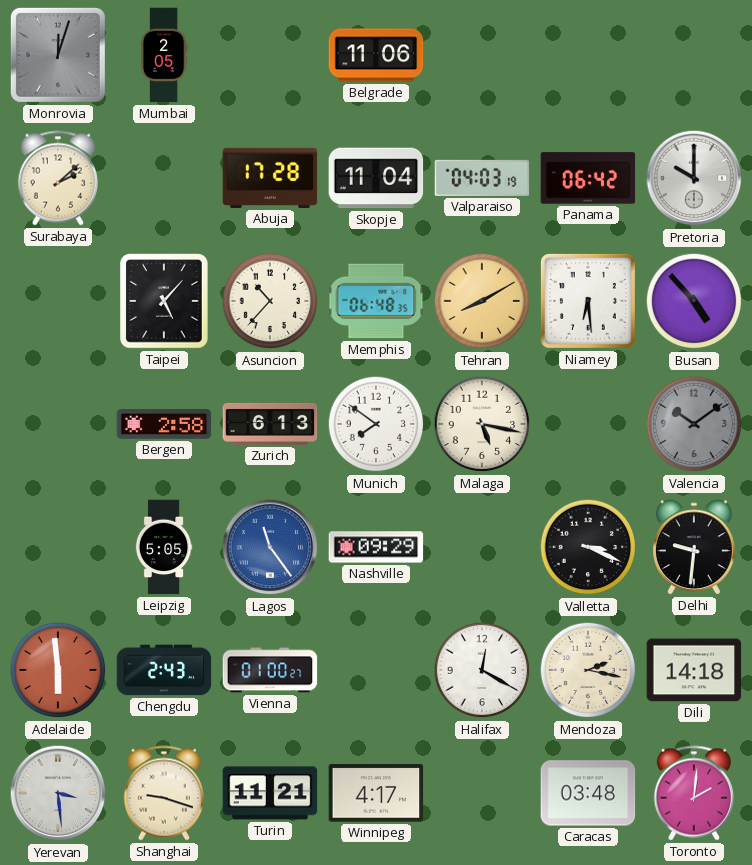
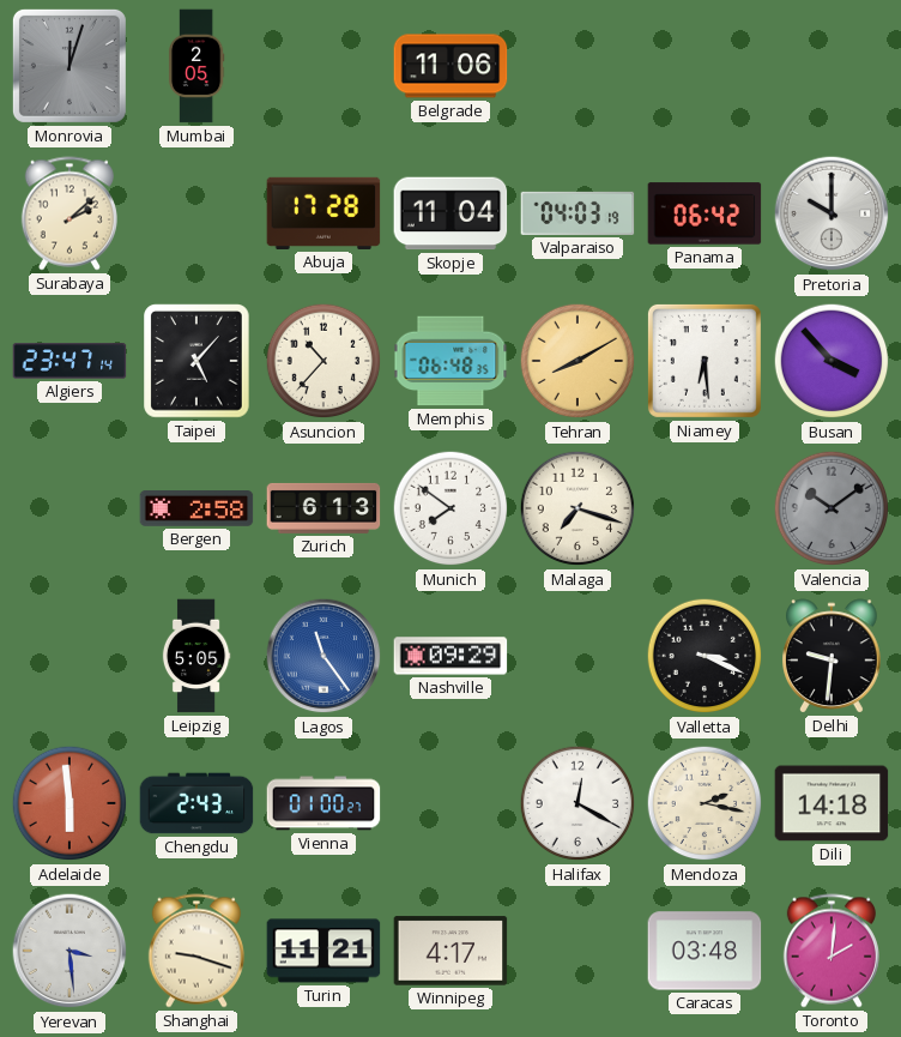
Algiers: none -> 23:47 (69, 361)
Busan: 4:53 -> 3:53 (832, 361)
Malaga: 5:17 -> 7:18 (578, 508)
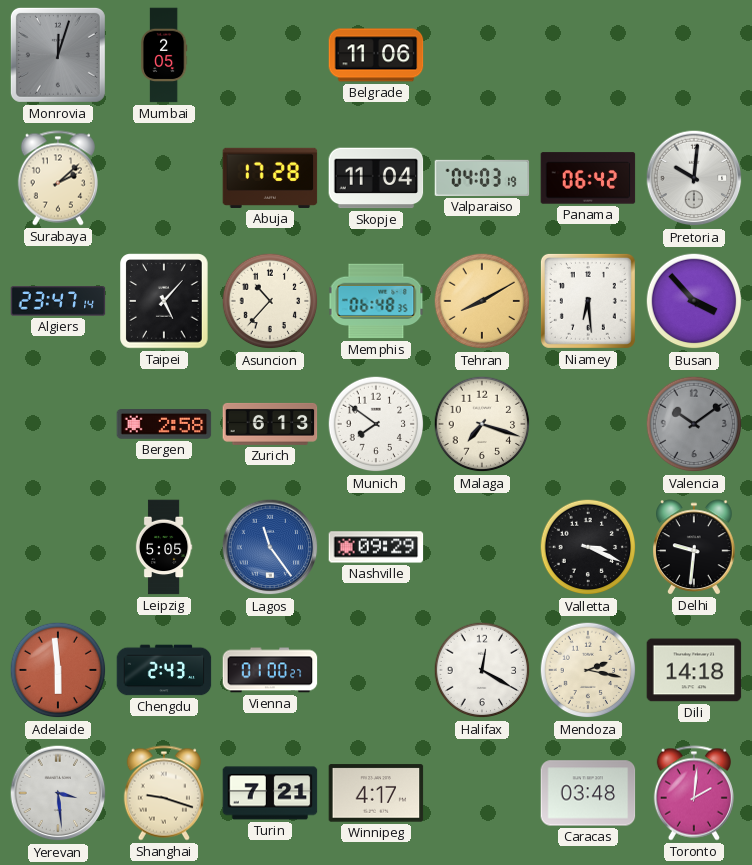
Pretoria: 10:00 -> 10:01 (694, 178)
Turin: 11:21 -> 7:21 (270, 793)
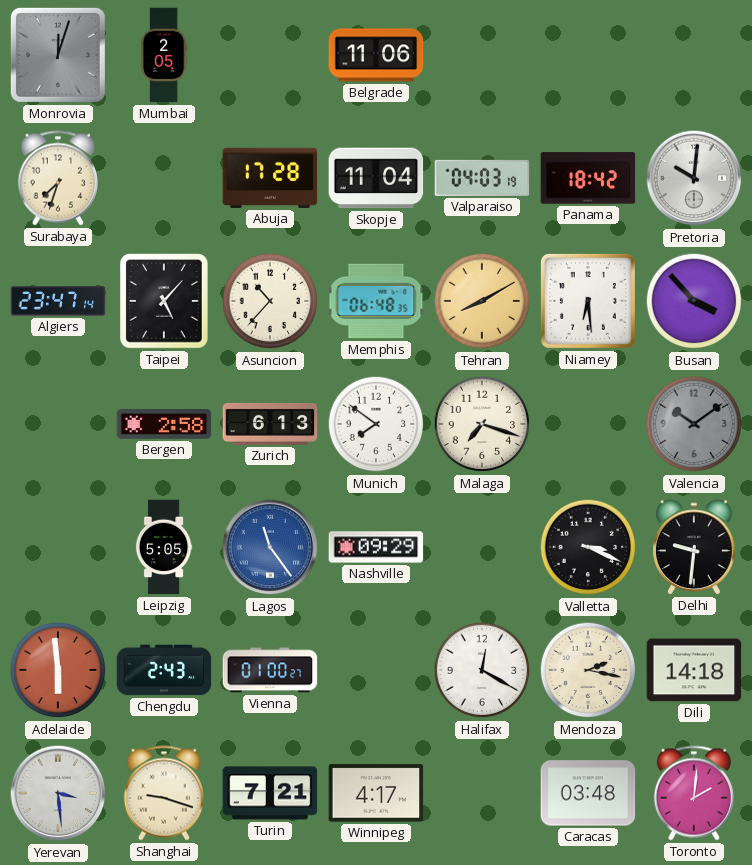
Surabaya: 2:08 -> 7:33 (58, 178)
Panama: 06:42 -> 18:42 (588, 178)
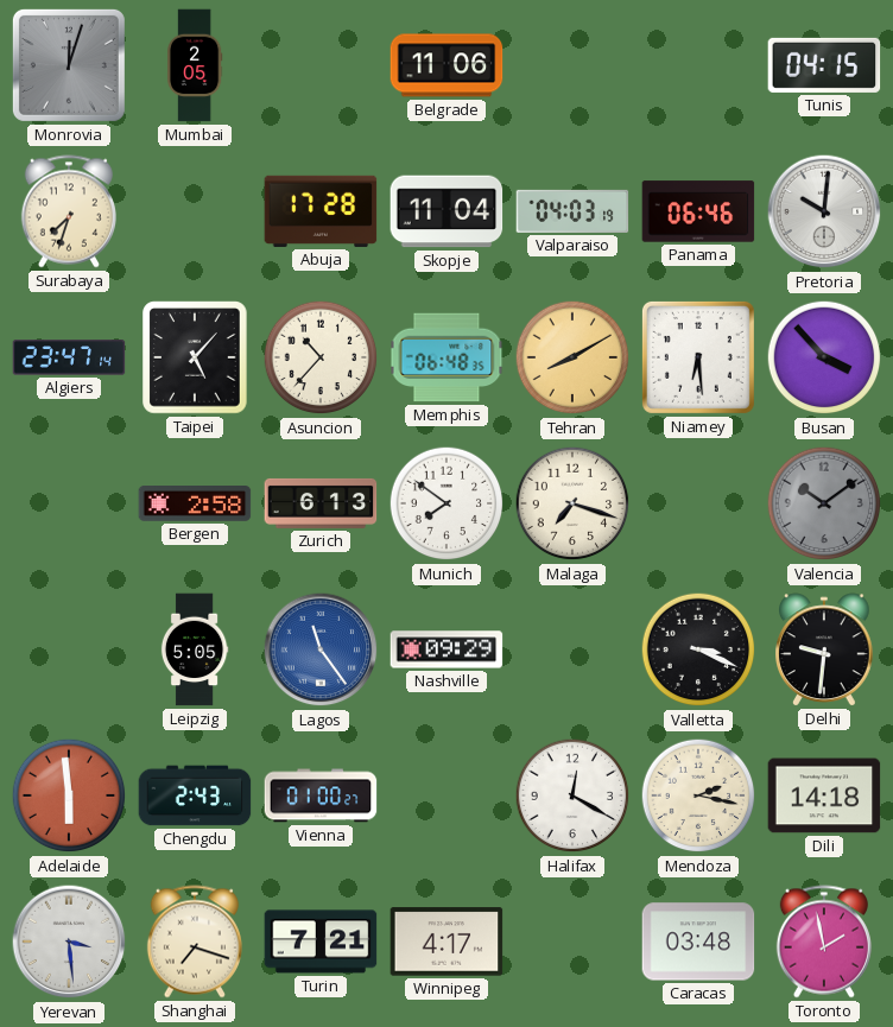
Tunis: none -> 04:15 (824, 65)
Panama: 18:42 -> 06:46 (698, 211)
Shanghai: 9:18 -> 7:18 (195, 942)
Toronto: 2:01 -> 1:58 (824, 942)
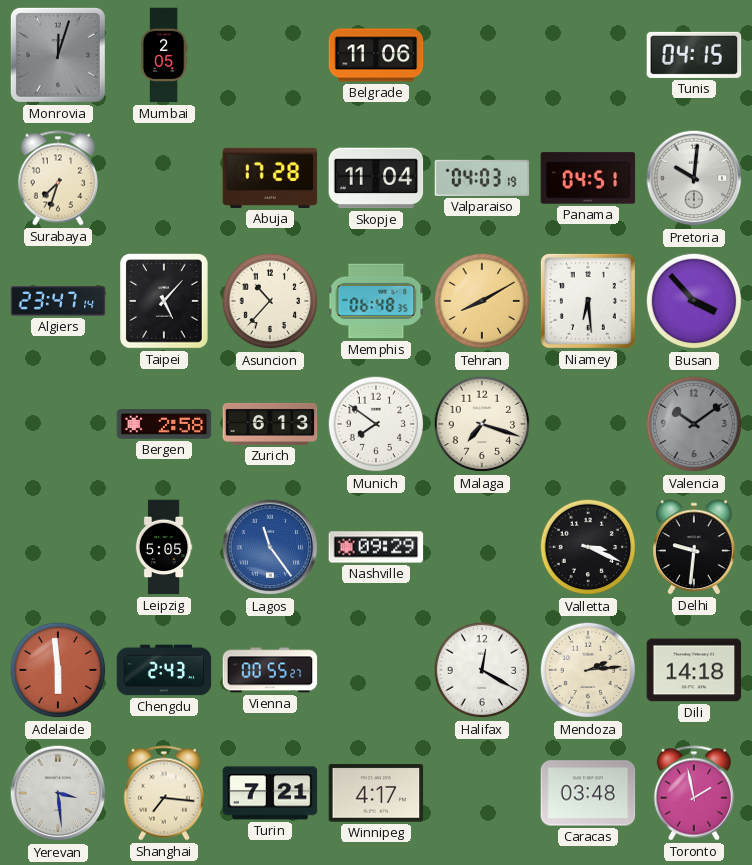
Panama: 06:46 -> 04:51 (588, 178)
Vienna: 01:00 -> 00:55 (270, 670)
Mendoza: 2:17 -> 2:14 (588, 670)
Shanghai: 7:18 -> 7:16 (164, 793)
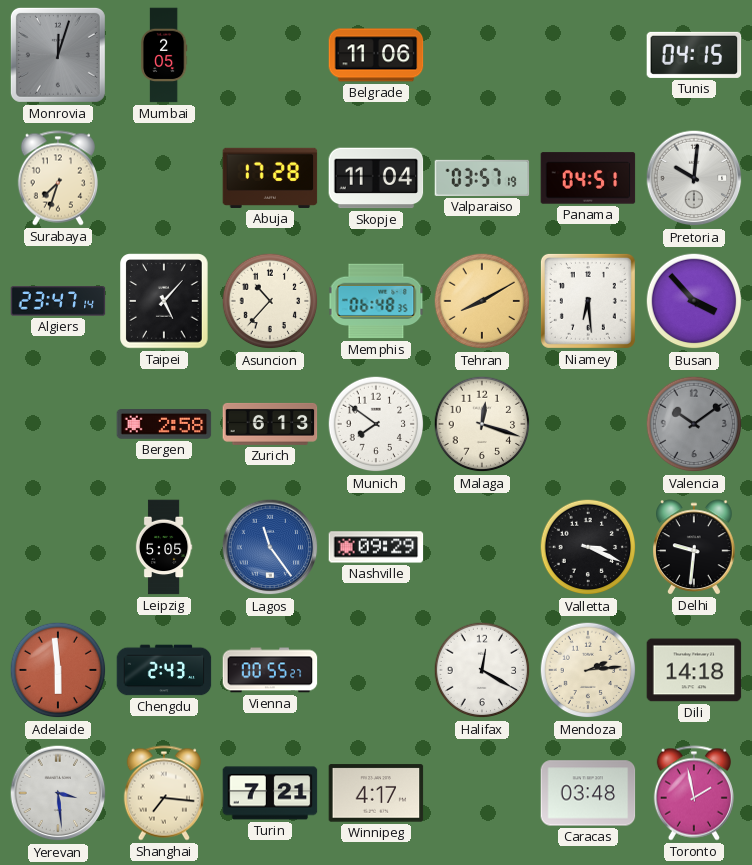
Valparaiso: 04:03 -> 03:57 (482, 178)
Malaga: 7:18 -> 12:18 (482, 424)
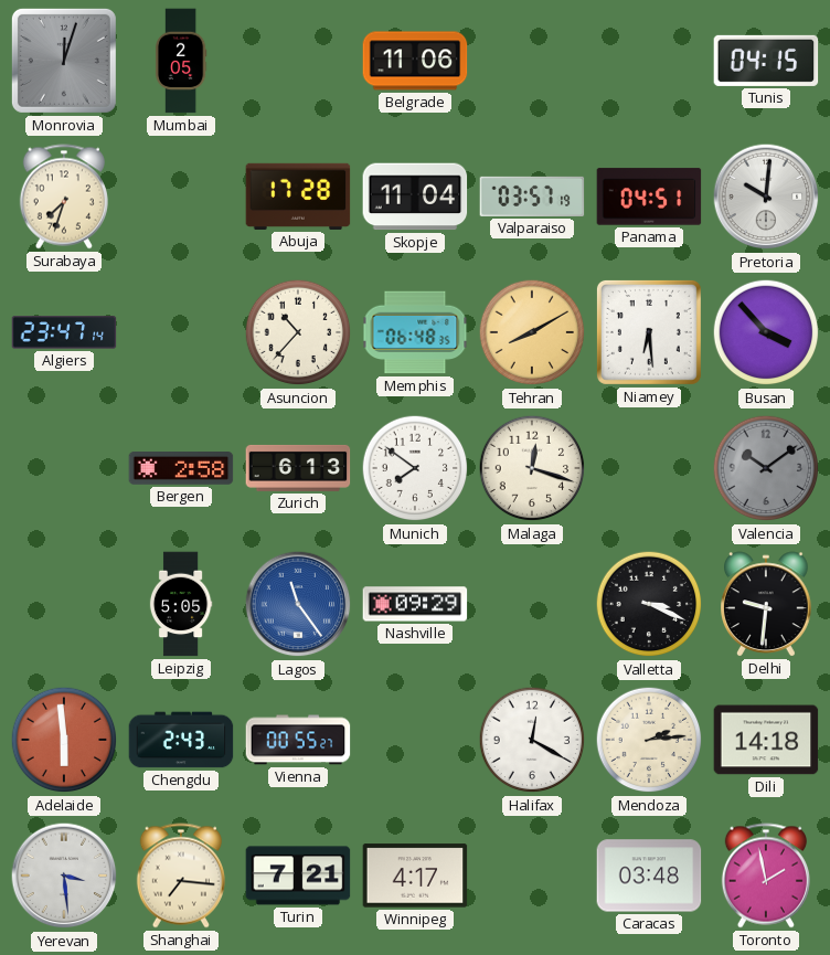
Taipei: 5:07 -> none (164, 301)
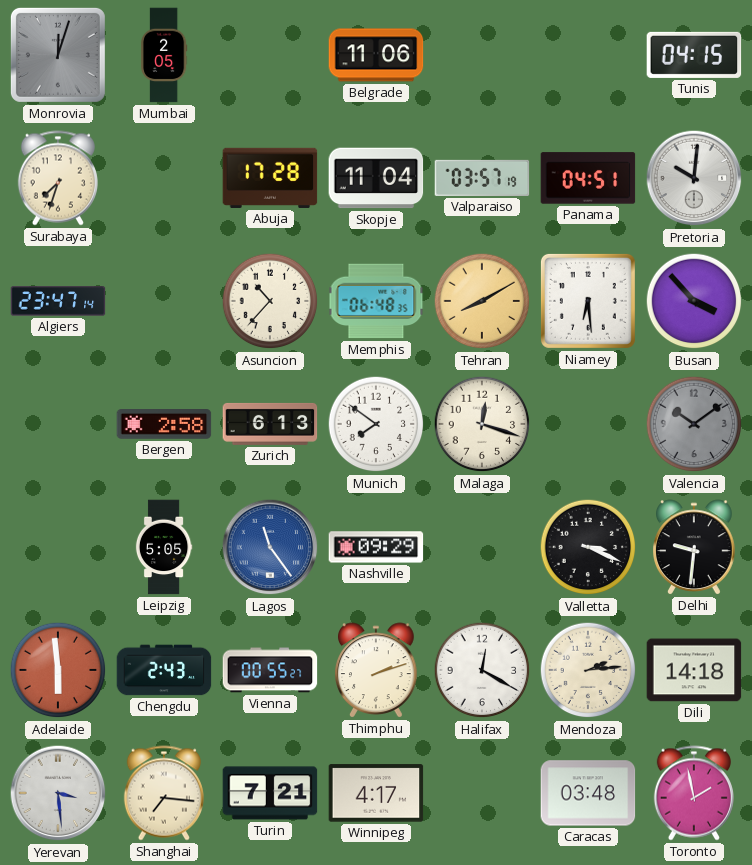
Thimphu: none -> 2:12 (377, 670)
